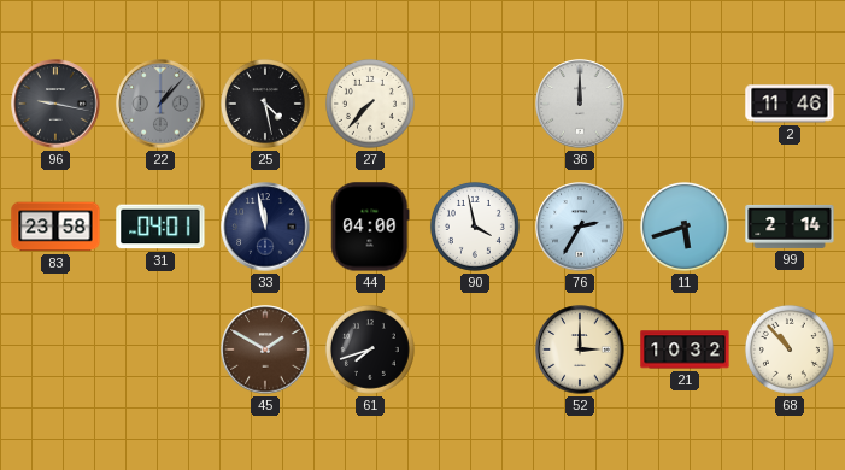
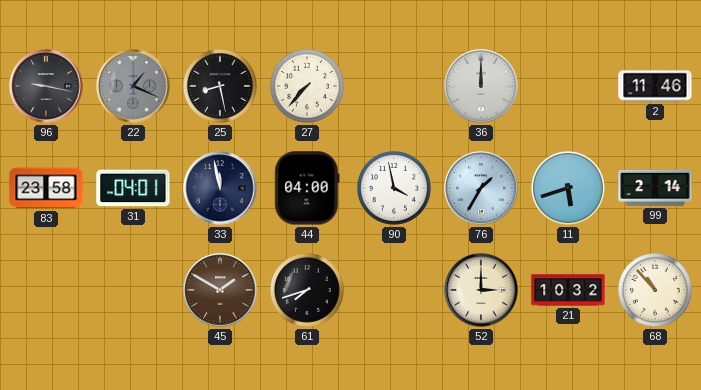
22: 1:07 -> 1:19 (133, 86)
25: 4:28 -> 8:28 (220, 86)
76: 2:35 -> 1:35 (481, 188)
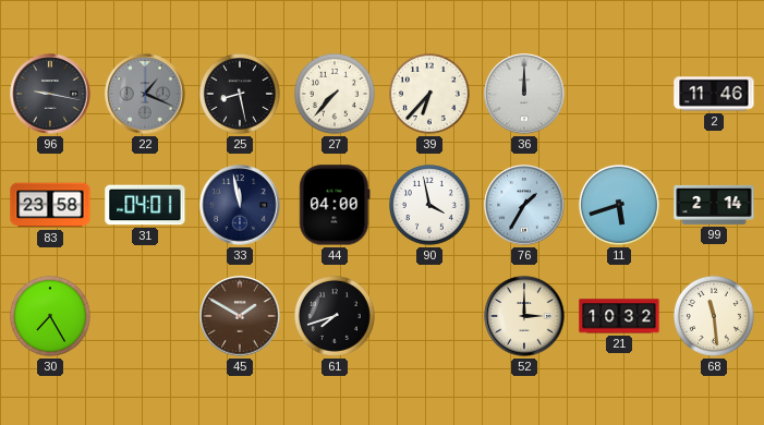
39: none -> 6:37 (429, 94)
30: none -> 7:25 (50, 316)
68: 10:53 -> 11:29 (714, 316)
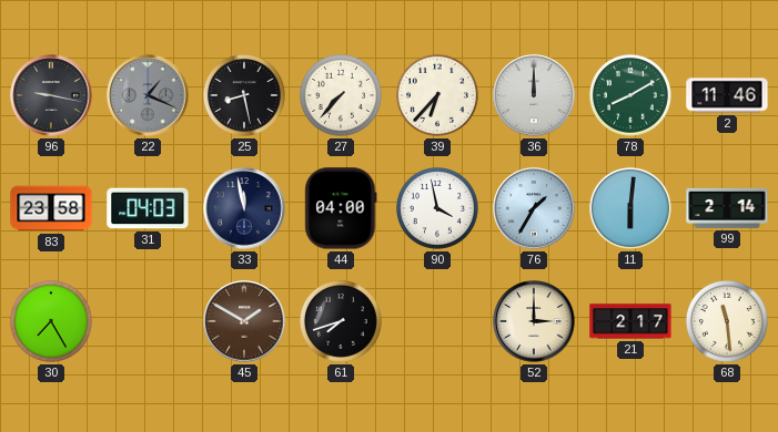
78: none -> 8:10 (630, 95)
31: 04:01 -> 04:03 (148, 208)
11: 5:42 -> 6:01 (630, 208)
21: 10:32 -> 2:17 (630, 321)
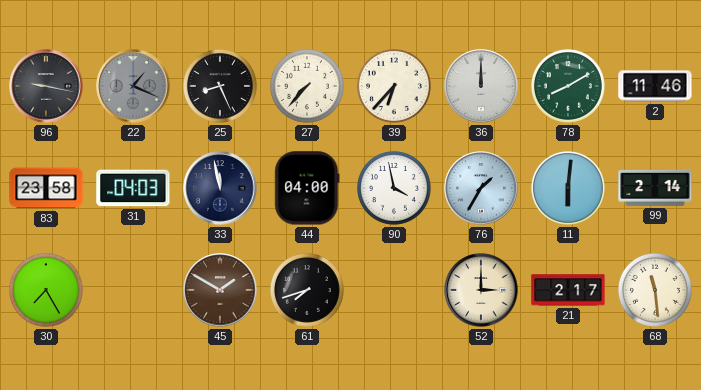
25: 8:28 -> 8:26 (220, 86)
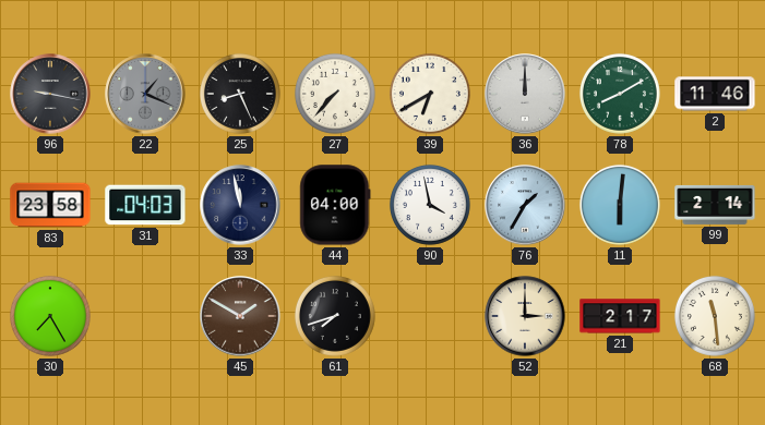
39: 6:37 -> 6:40 (430, 94)
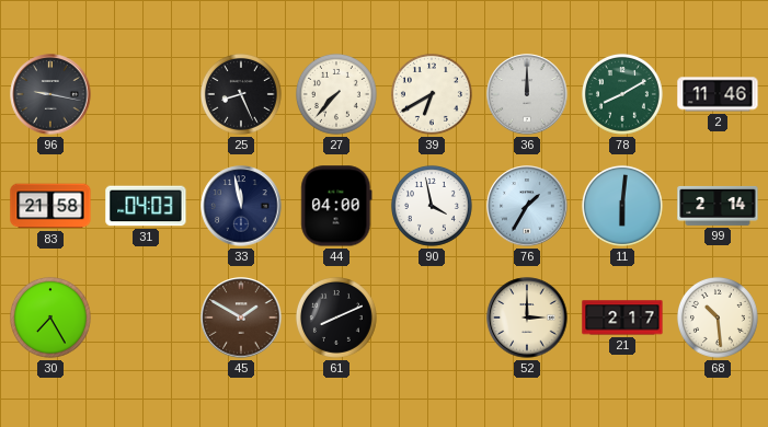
22: 1:19 -> none (145, 94)
83: 23:58 -> 21:58 (50, 206)
61: 7:42 -> 8:11 (336, 318)
68: 11:29 -> 10:29 (718, 318)
